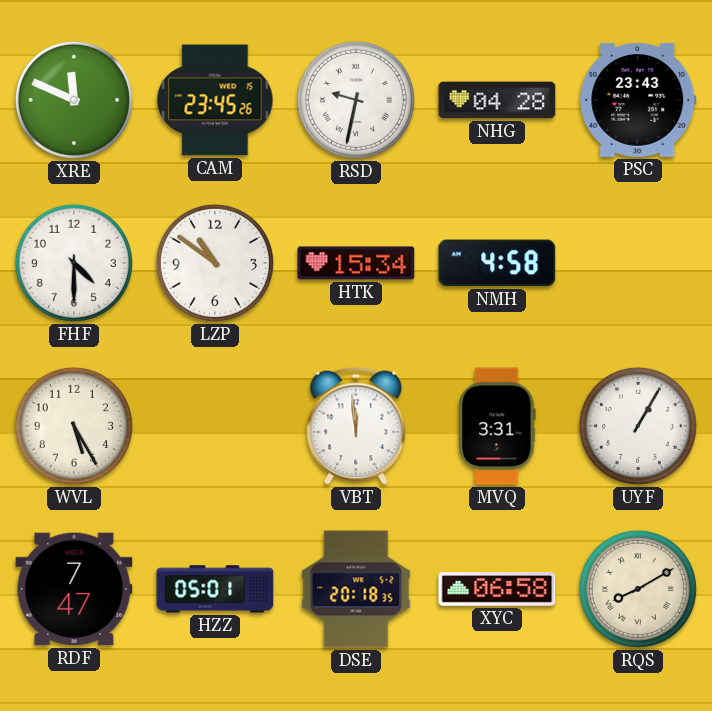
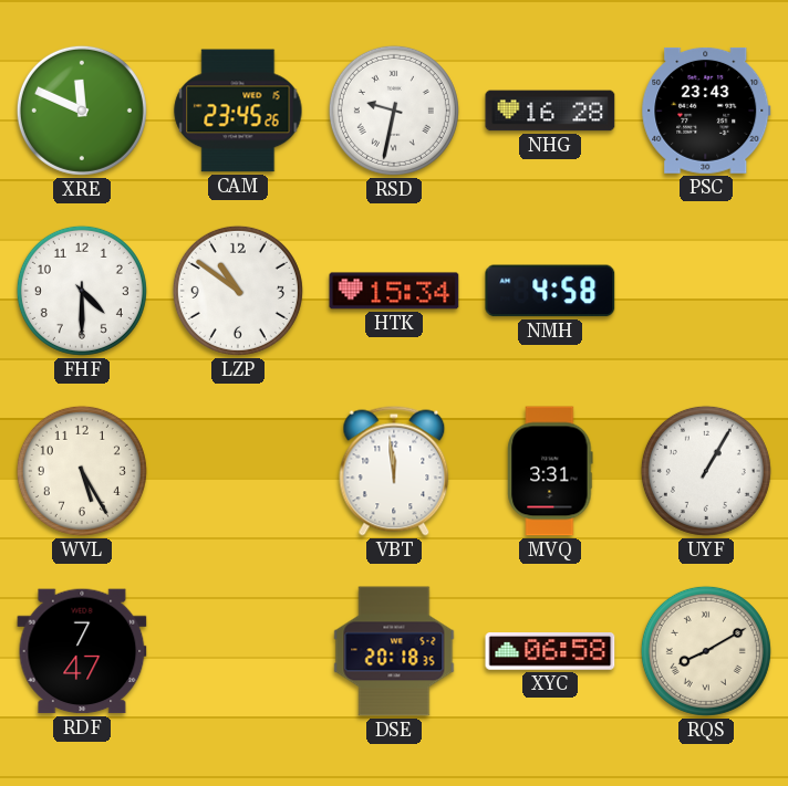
NHG: 04:28 -> 16:28 (550, 111)
HZZ: 05:01 -> none (215, 589)
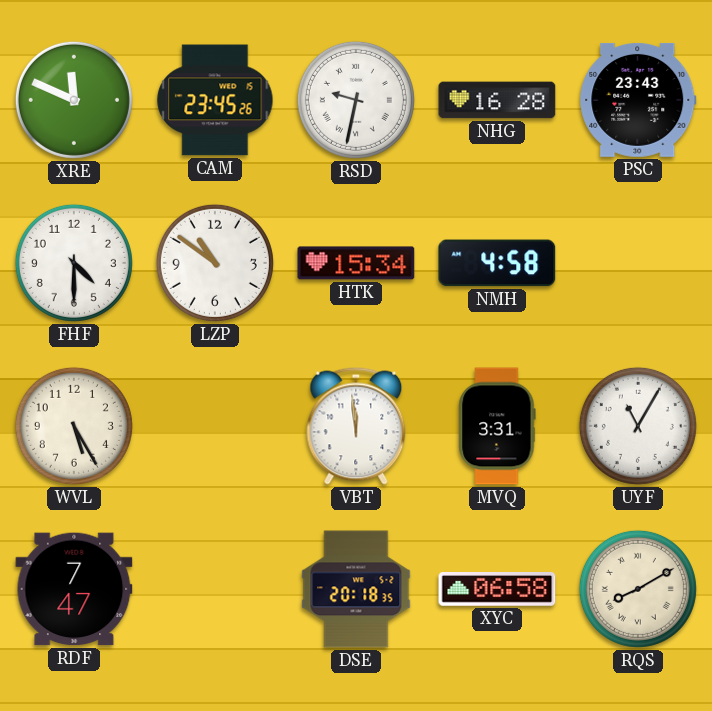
UYF: 1:05 -> 11:05 (638, 426)
